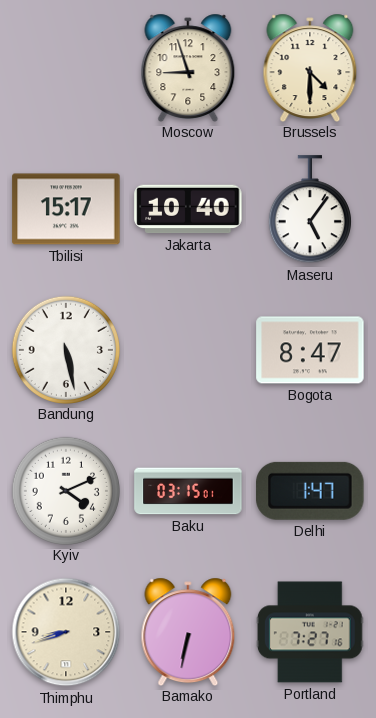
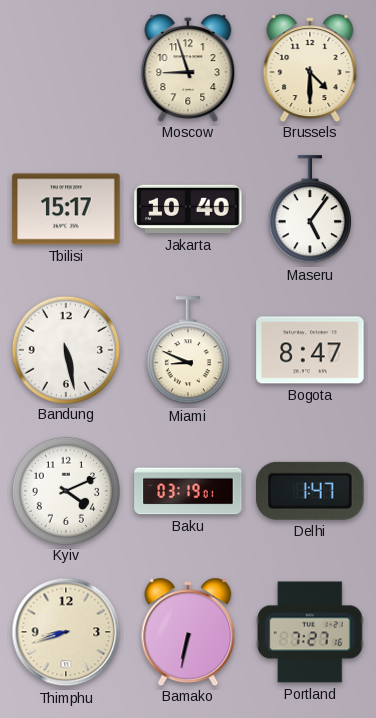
Miami: none -> 8:49 (188, 351)
Baku: 03:15 -> 03:19 (188, 491)
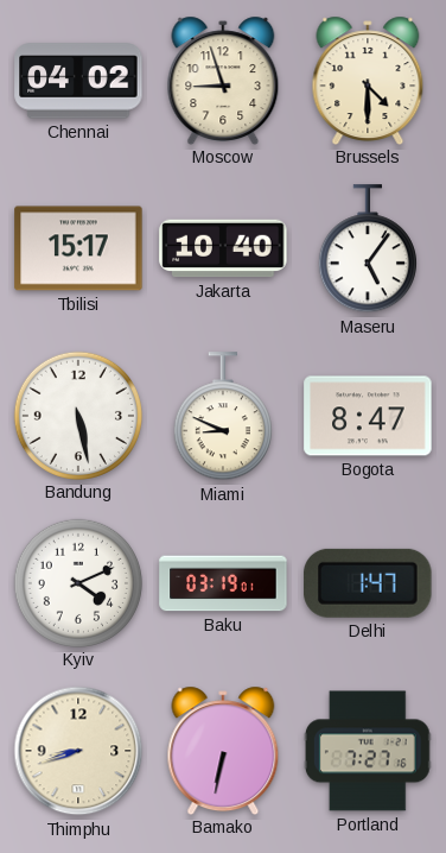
Chennai: none -> 04:02 (78, 81)
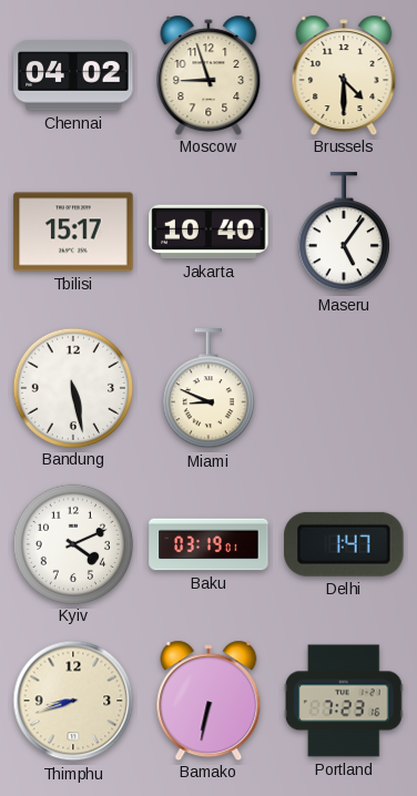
Bogota: 8:47 -> none (368, 416)
Portland: 7:27 -> 7:23 (344, 701)
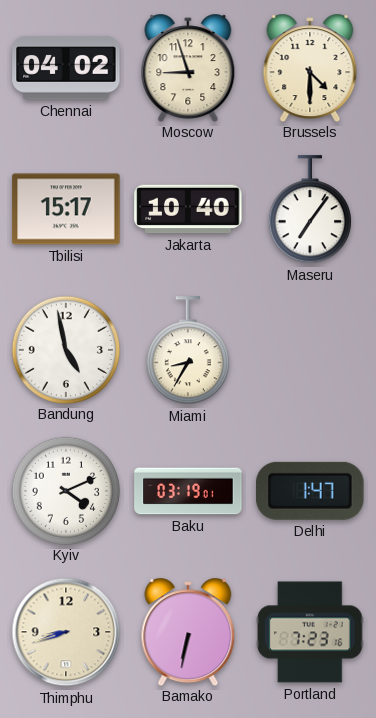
Maseru: 5:06 -> 7:06 (310, 210)
Bandung: 5:28 -> 4:58 (65, 349)
Miami: 8:49 -> 8:35 (188, 351)
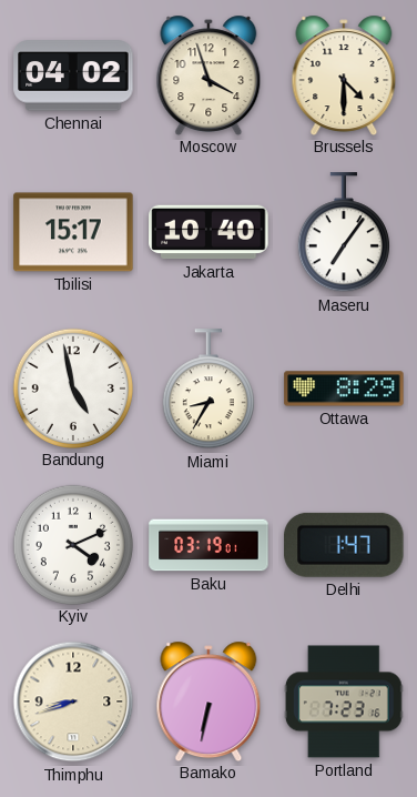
Moscow: 8:57 -> 3:57 (208, 74)
Ottawa: none -> 8:29 (344, 389)
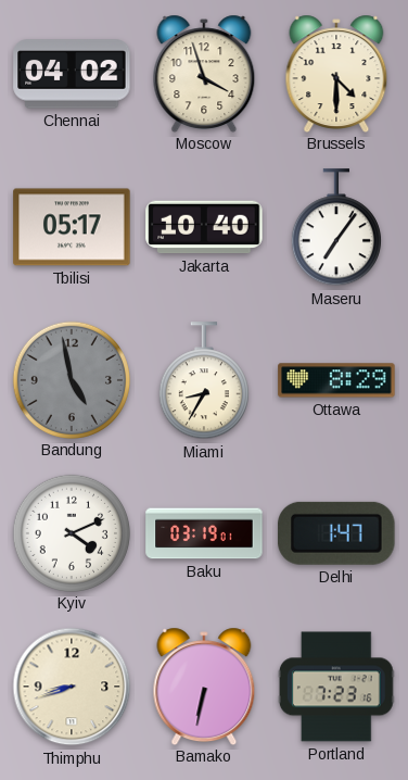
Tbilisi: 15:17 -> 05:17 (72, 227)
Bandung dial: white -> grey (71, 379)
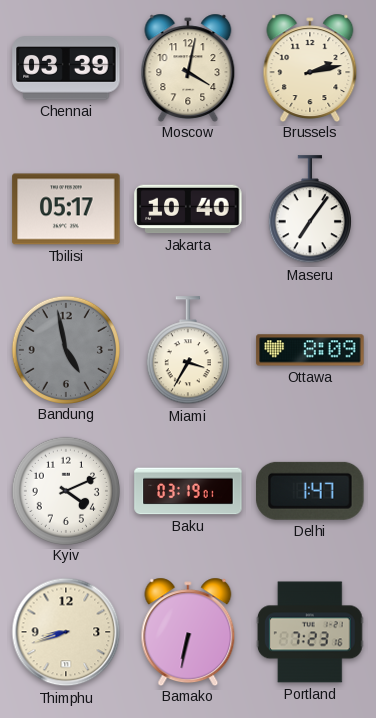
Chennai: 04:02 -> 03:39 (66, 68)
Moscow: 3:57 -> 4:02 (188, 67)
Brussels: 4:30 -> 2:13 (310, 67)
Miami: 8:35 -> 3:35 (188, 351)
Ottawa: 8:29 -> 8:09 (310, 350)
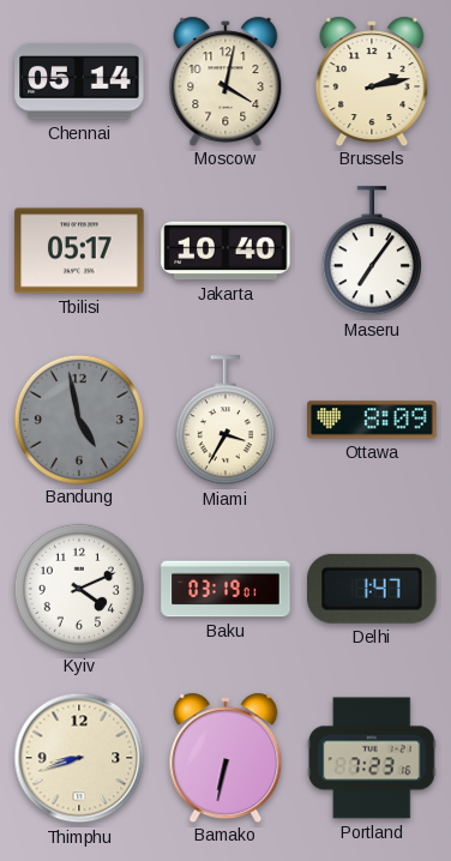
Chennai: 03:39 -> 05:14 (79, 82)
